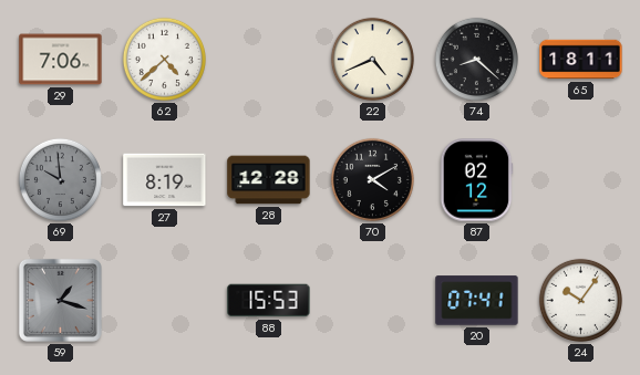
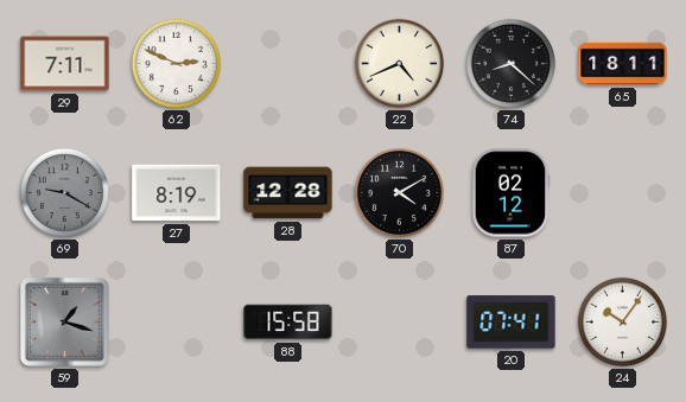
29: 7:06 -> 7:11 (65, 64)
62: 4:38 -> 2:49 (176, 63)
69: 9:59 -> 9:20 (64, 192)
88: 15:53 -> 15:58 (288, 323)
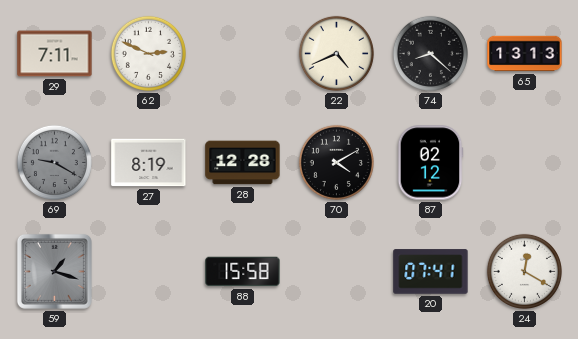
65: 18:11 -> 13:13 (525, 54)
24: 10:06 -> 12:20 (524, 271)
